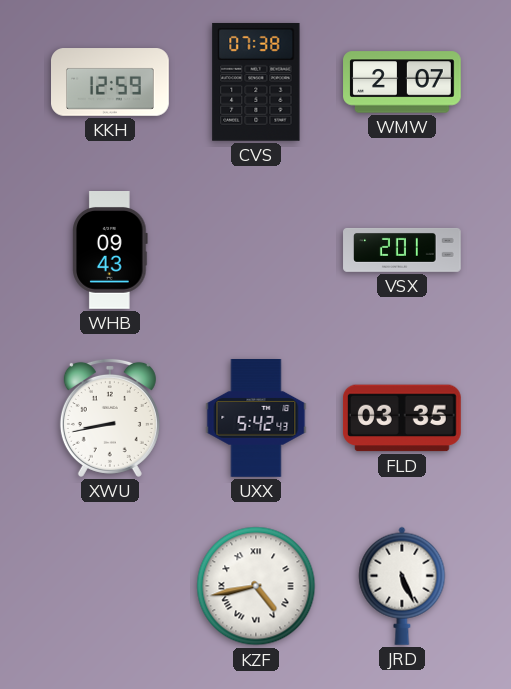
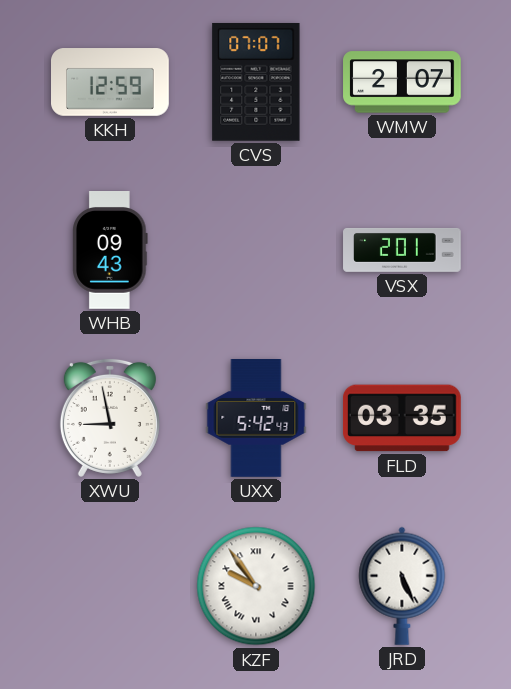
CVS: 07:38 -> 07:07 (256, 82)
XWU: 8:43 -> 8:58 (110, 418)
KZF: 4:43 -> 9:54 (256, 586)
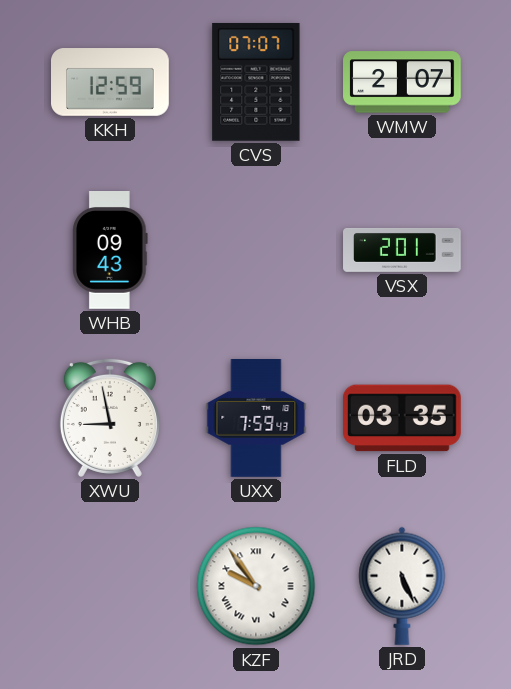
UXX: 5:42 -> 7:59 (256, 419)
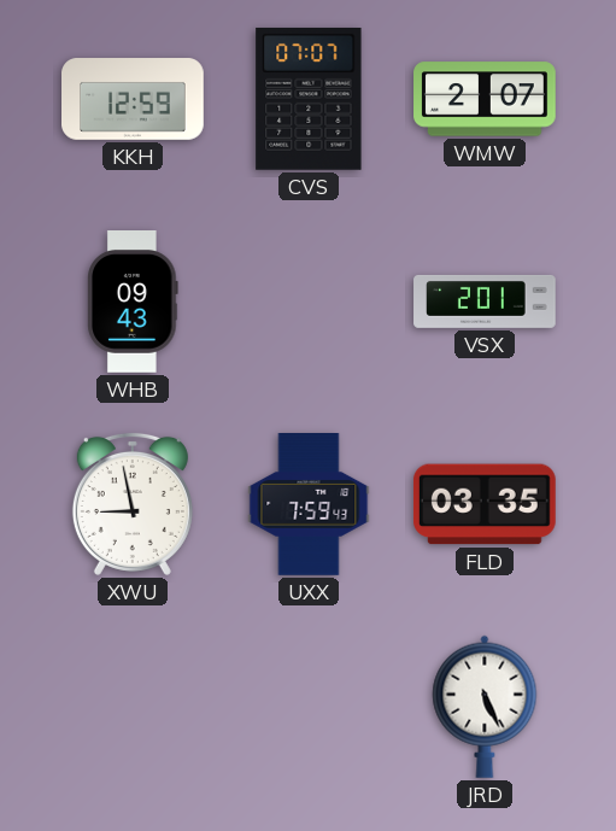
KZF: 9:54 -> none (256, 586)
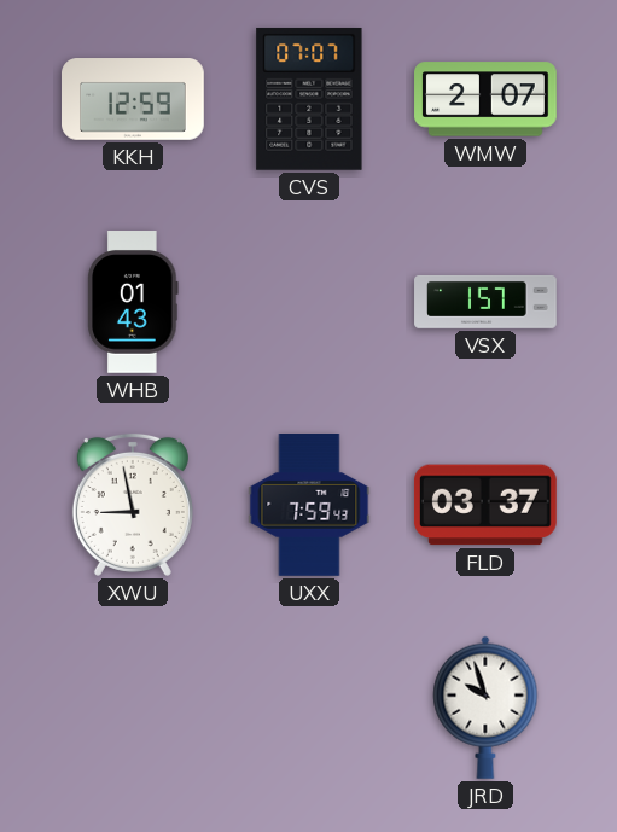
WHB: 09:43 -> 01:43 (133, 303)
VSX: 2:01 -> 1:57 (485, 302)
FLD: 03:35 -> 03:37 (485, 505)
JRD: 5:26 -> 9:57 (485, 708)
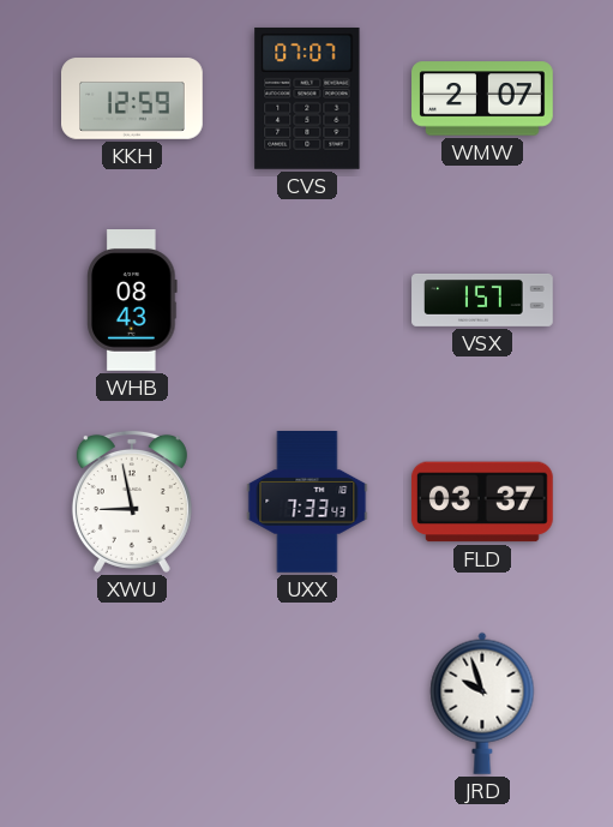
WHB: 01:43 -> 08:43 (132, 301)
UXX: 7:59 -> 7:33 (307, 503)
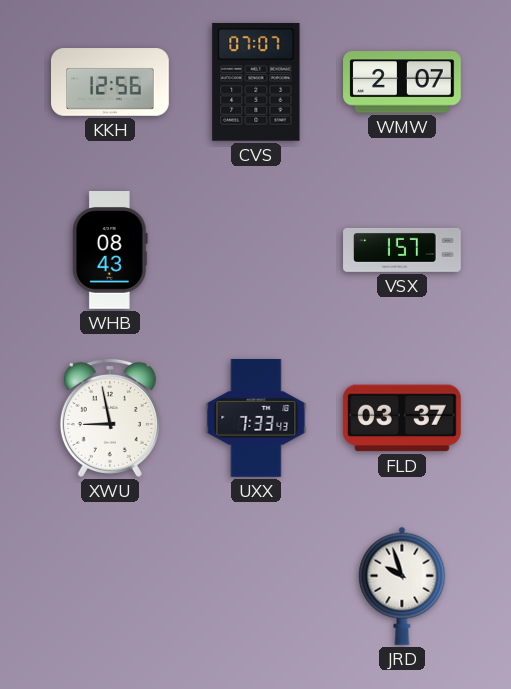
KKH: 12:59 -> 12:56 (110, 82)
